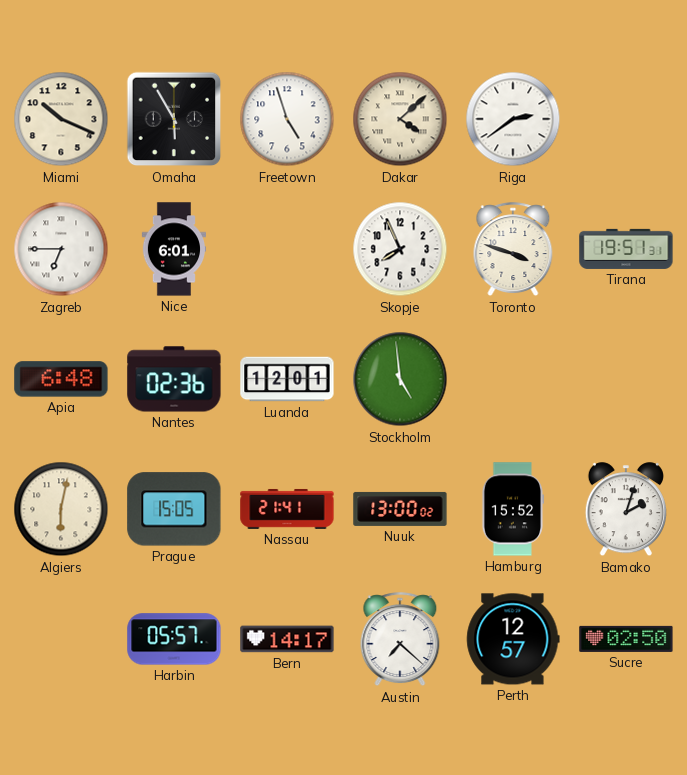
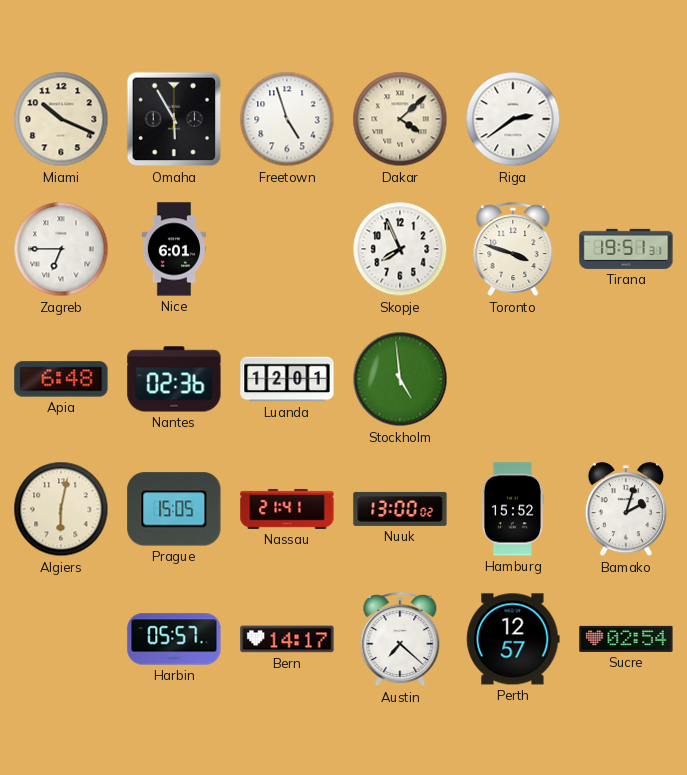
Sucre: 02:50 -> 02:54 (626, 639)
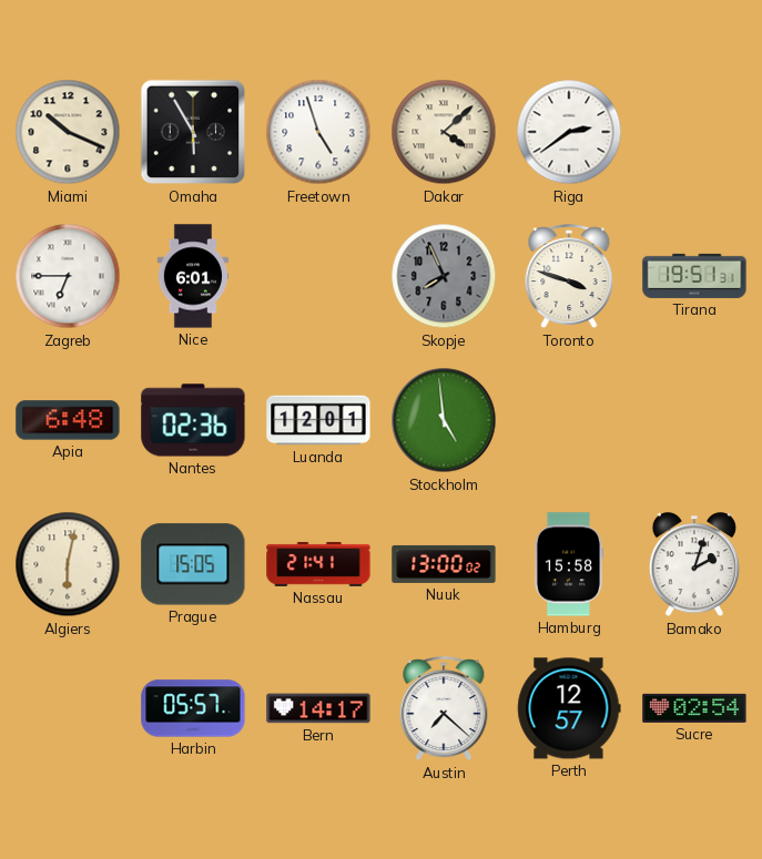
Skopje dial: white -> grey (444, 276)
Hamburg: 15:52 -> 15:58 (569, 564)
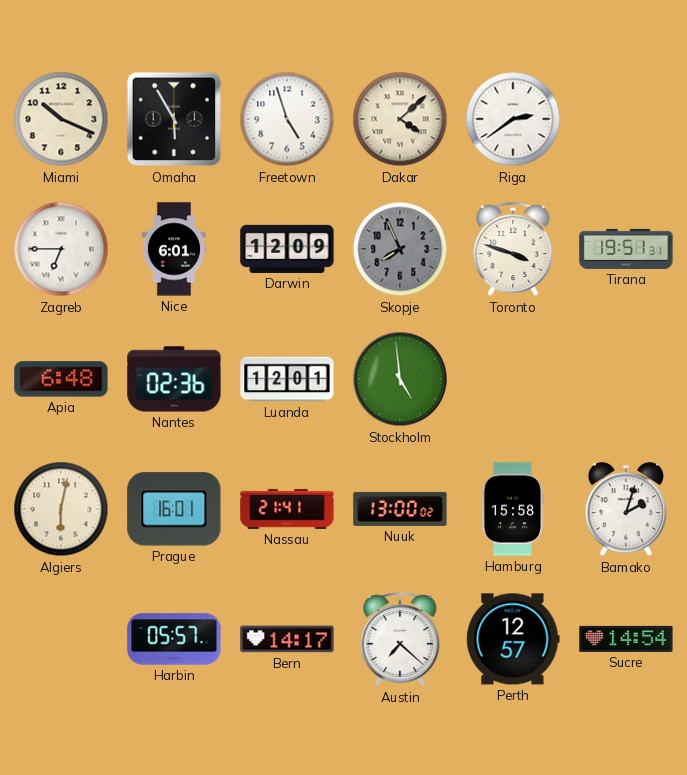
Darwin: none -> 12:09 (287, 249)
Prague: 15:05 -> 16:01 (174, 509)
Sucre: 02:54 -> 14:54 (626, 639)
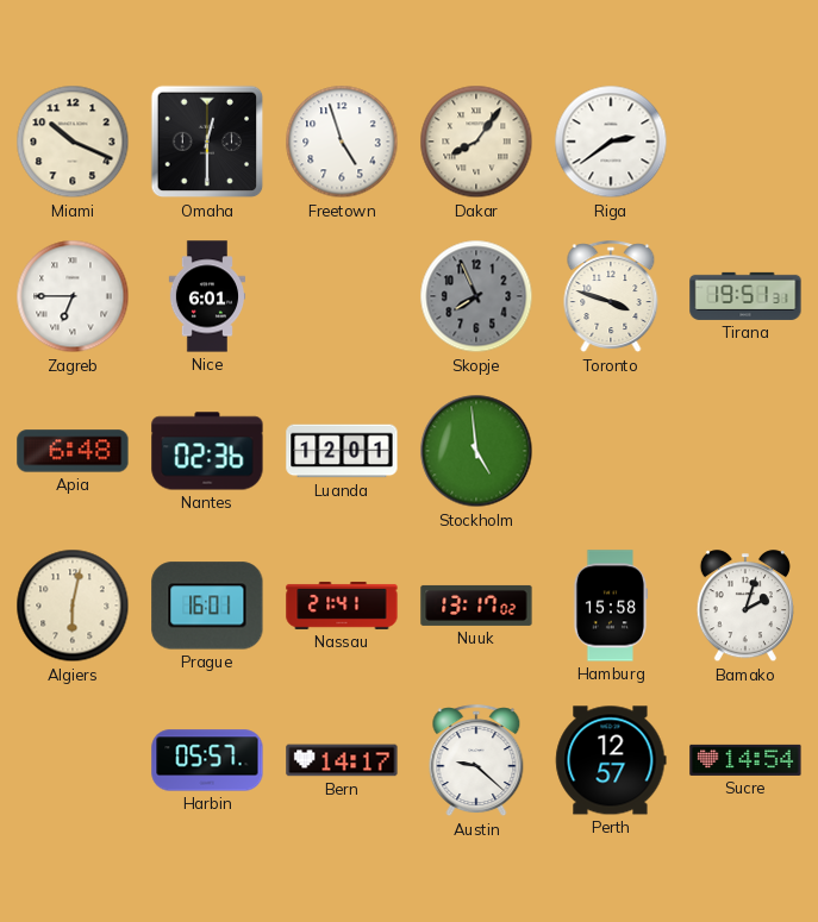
Omaha: 5:55 -> 12:30 (207, 142)
Dakar: 4:08 -> 8:06 (476, 142)
Darwin: 12:09 -> none (287, 249)
Nuuk: 13:00 -> 13:17 (476, 606)
Austin: 7:22 -> 9:22 (476, 761)
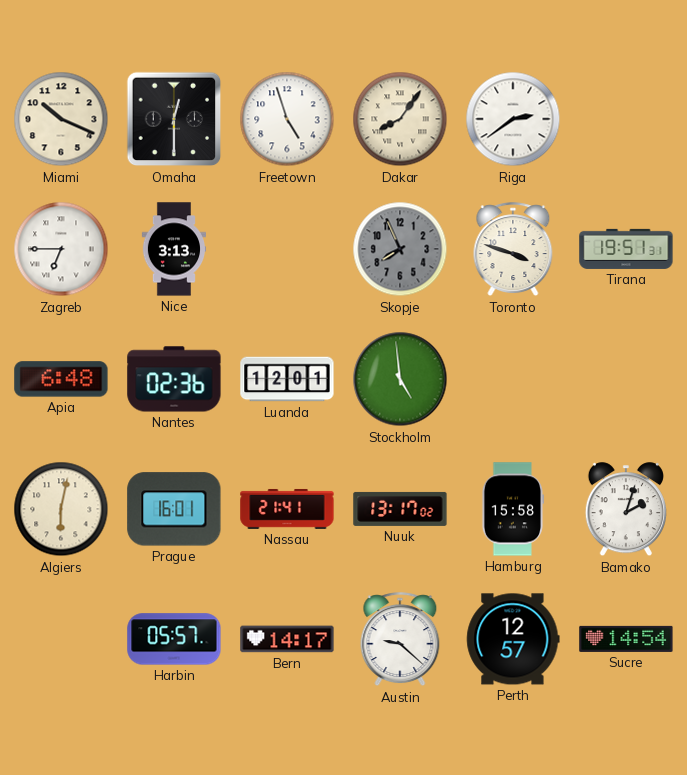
Nice: 6:01 -> 3:13 (173, 249)
